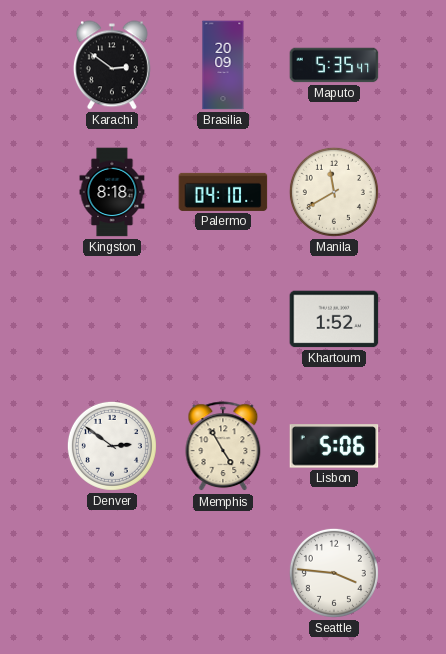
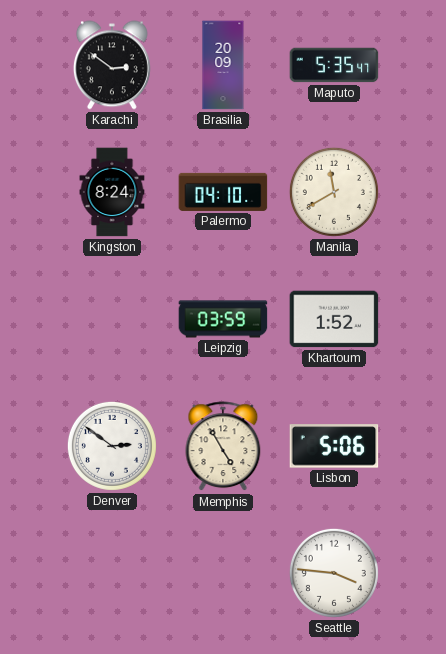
Kingston: 8:18 -> 8:24 (112, 192)
Leipzig: none -> 03:59 (223, 319)
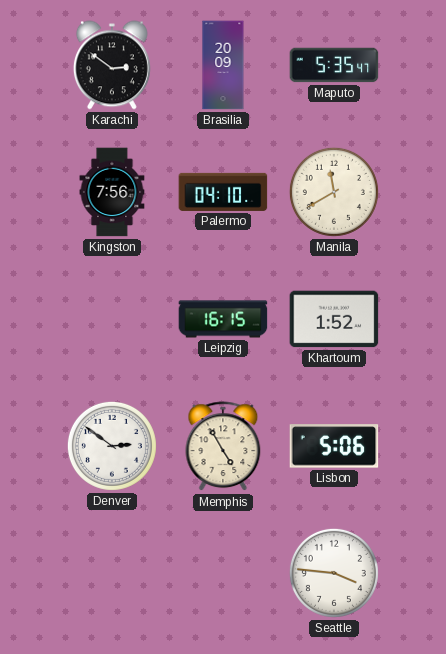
Kingston: 8:24 -> 7:56 (112, 192)
Leipzig: 03:59 -> 16:15 (223, 319)
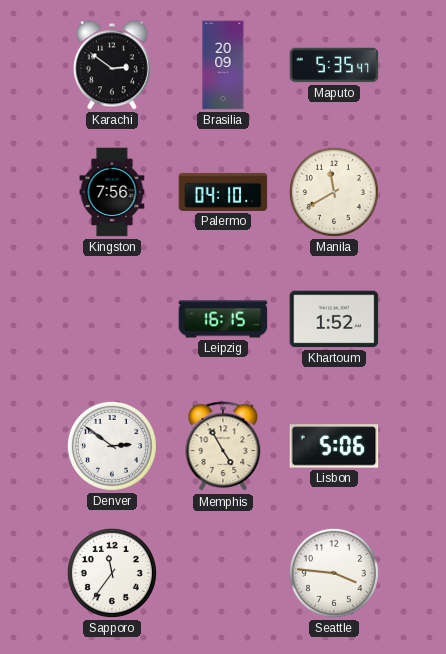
Sapporo: none -> 11:36 (112, 573)
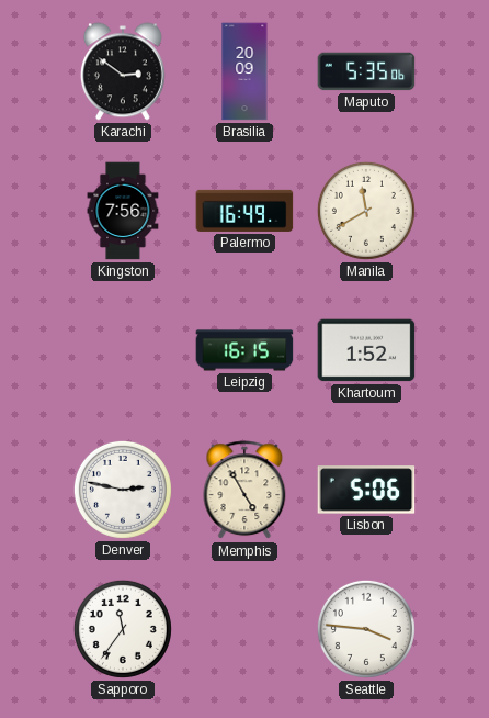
Maputo: 5:35:47 -> 5:35:06 (366, 71)
Palermo: 04:10 -> 16:49 (244, 211)
Denver: 2:51 -> 2:47 (123, 490)
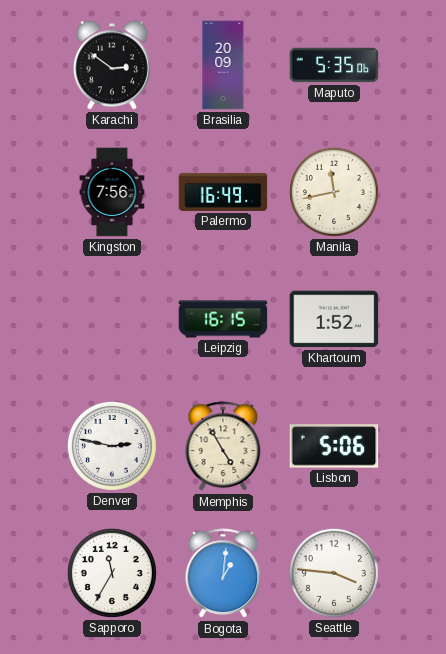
Manila: 11:40 -> 11:43 (334, 192)
Sapporo: 11:36 -> 11:35 (112, 573)
Bogota: none -> 1:01 (223, 574)
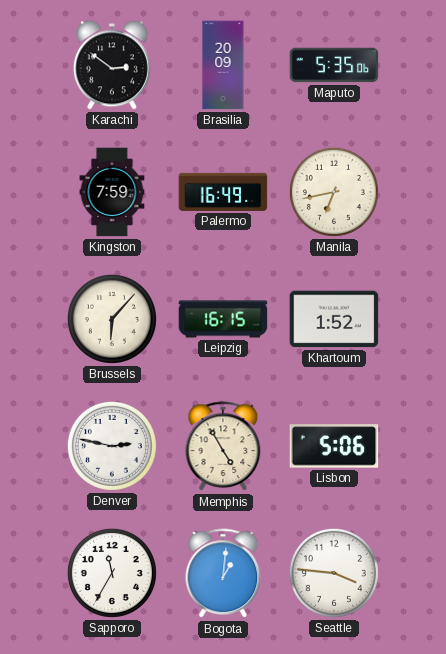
Kingston: 7:56 -> 7:59 (112, 192)
Manila: 11:43 -> 6:43 (334, 192)
Brussels: none -> 6:07 (112, 319)
